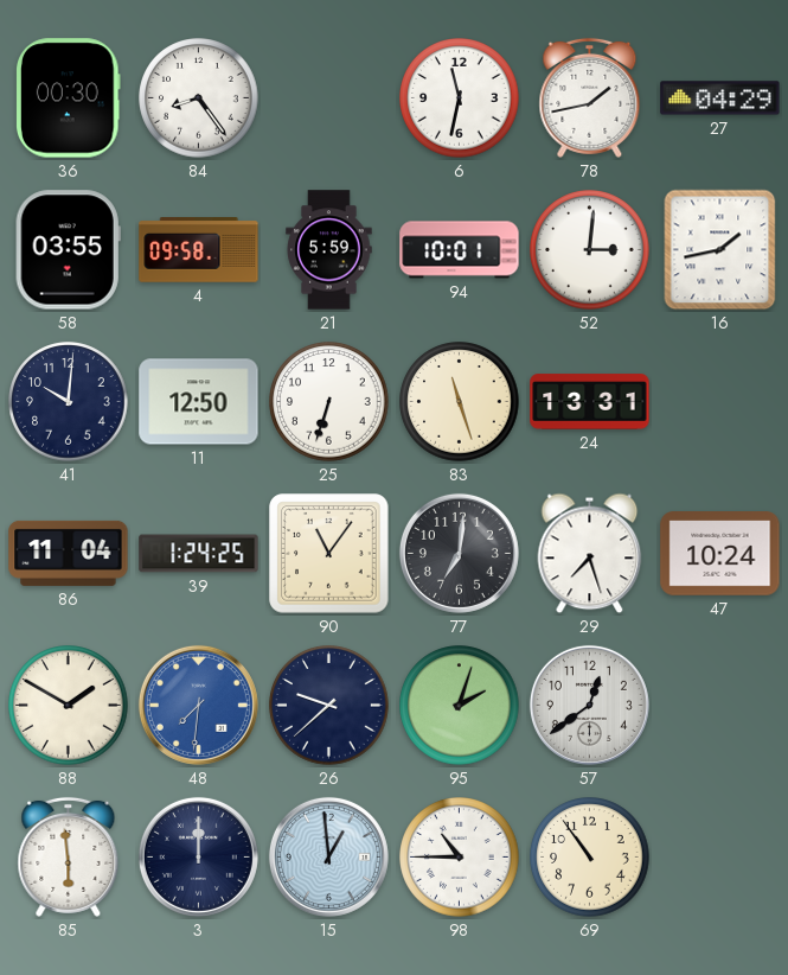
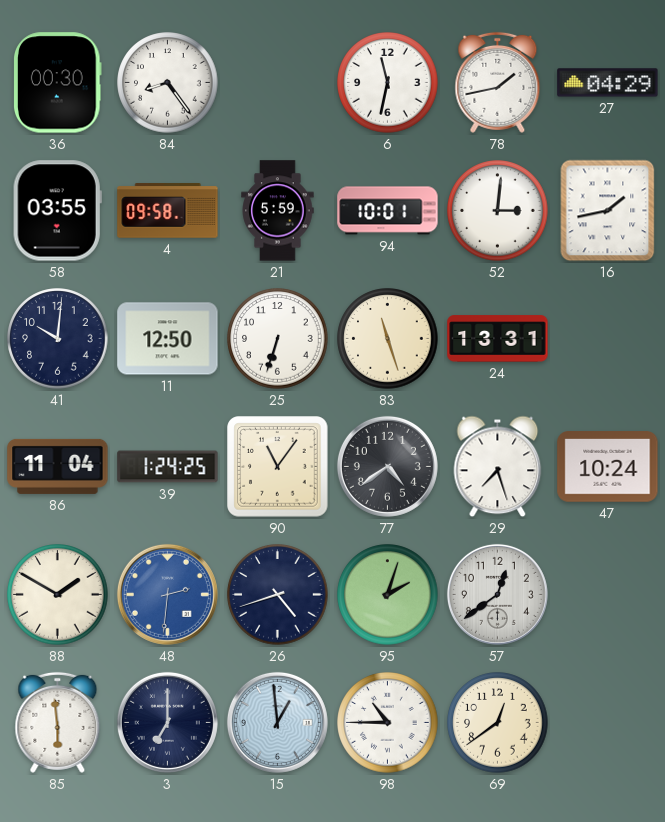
77: 7:01 -> 4:39 (387, 466)
48: 7:31 -> 2:31 (167, 594)
26: 9:38 -> 4:42 (278, 595)
3: 12:00 -> 7:00 (167, 722)
69: 10:54 -> 12:39 (498, 723)
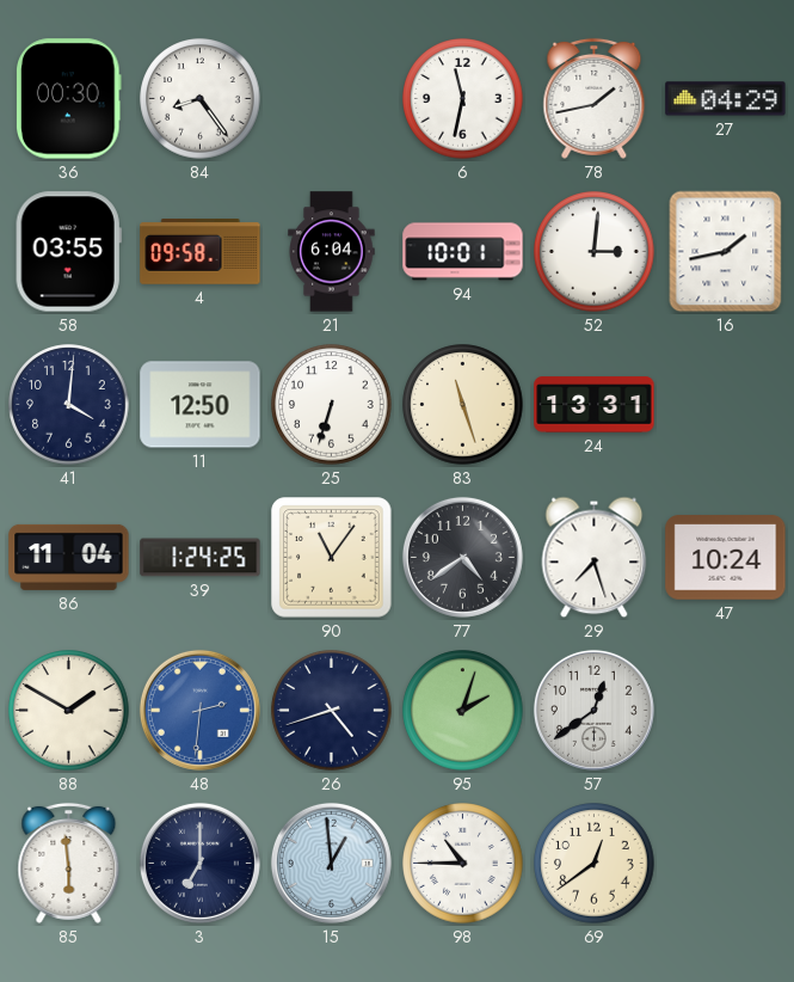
21: 5:59 -> 6:04 (332, 252)
41: 10:01 -> 4:01 (69, 405)
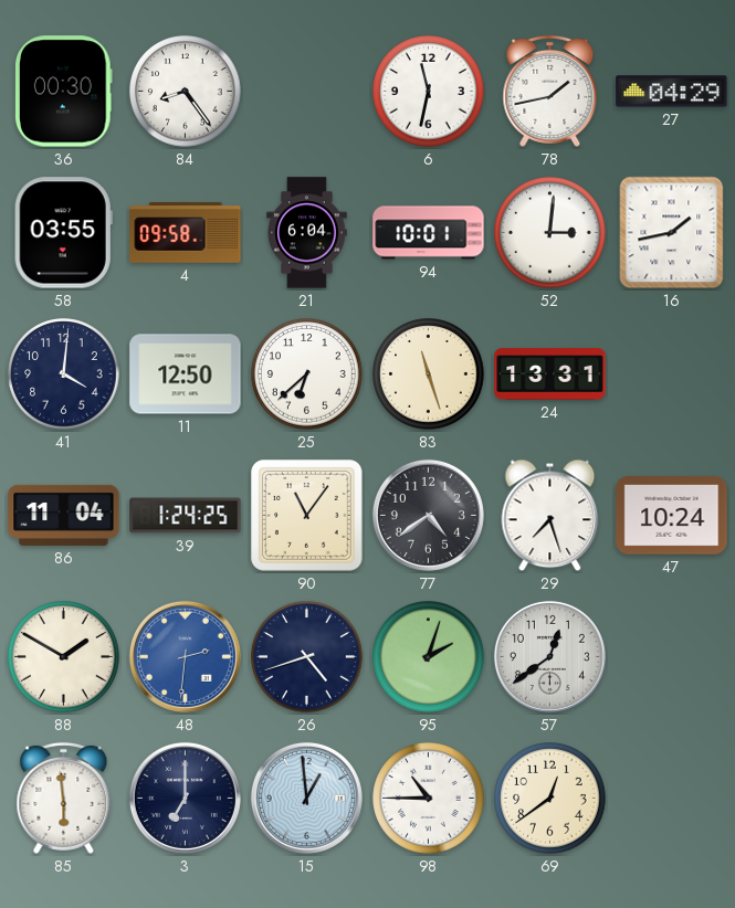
25: 6:33 -> 6:38 (307, 374)
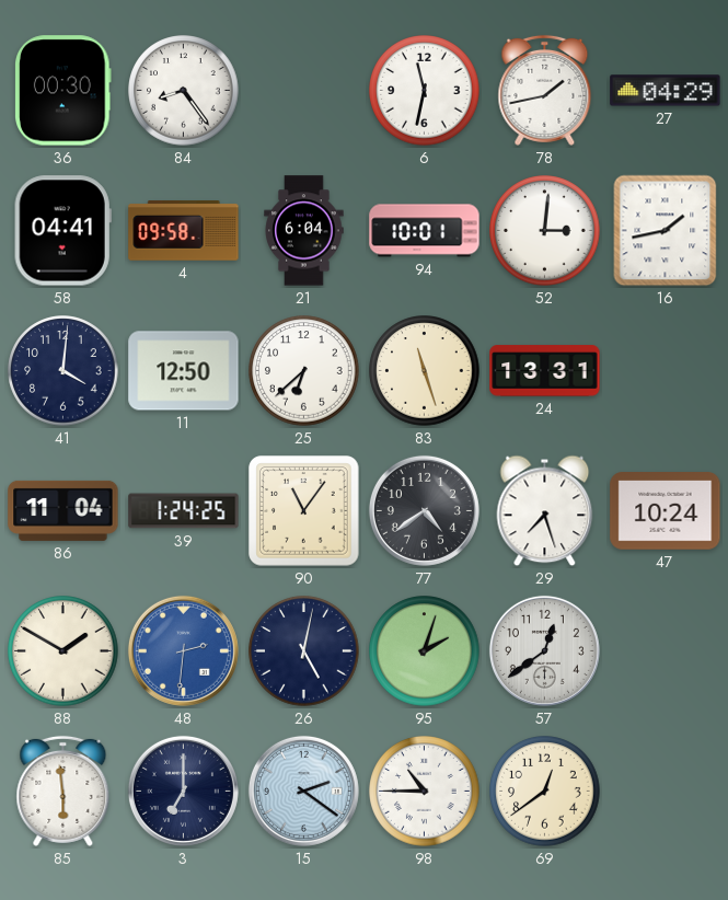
58: 03:55 -> 04:41 (62, 231)
26: 4:42 -> 5:02 (304, 651)
15: 12:59 -> 2:21 (303, 791)
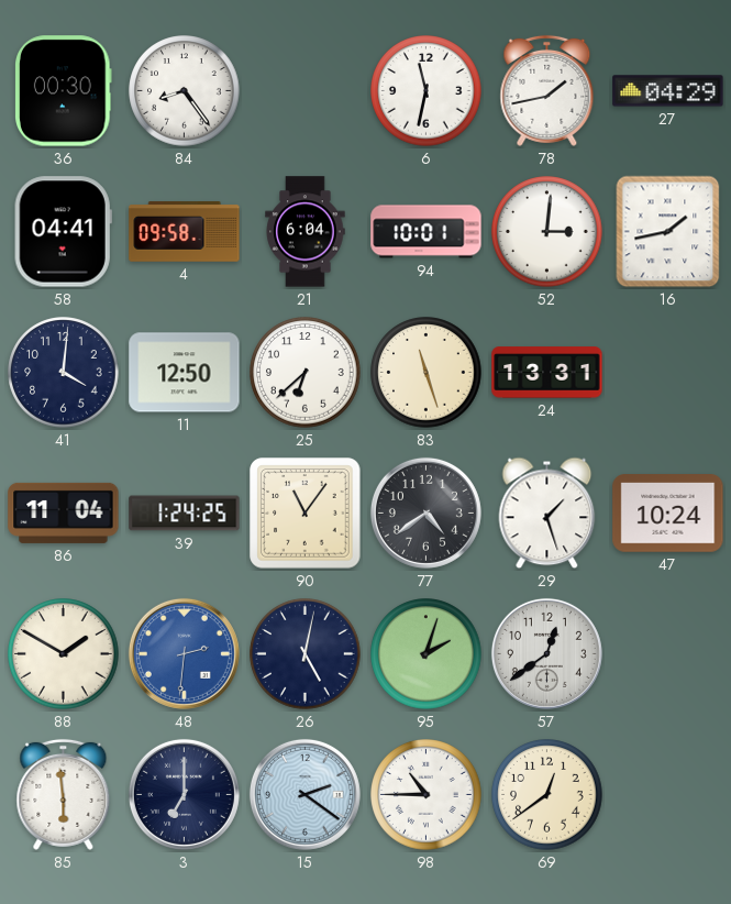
29: 7:27 -> 1:27 (547, 514)
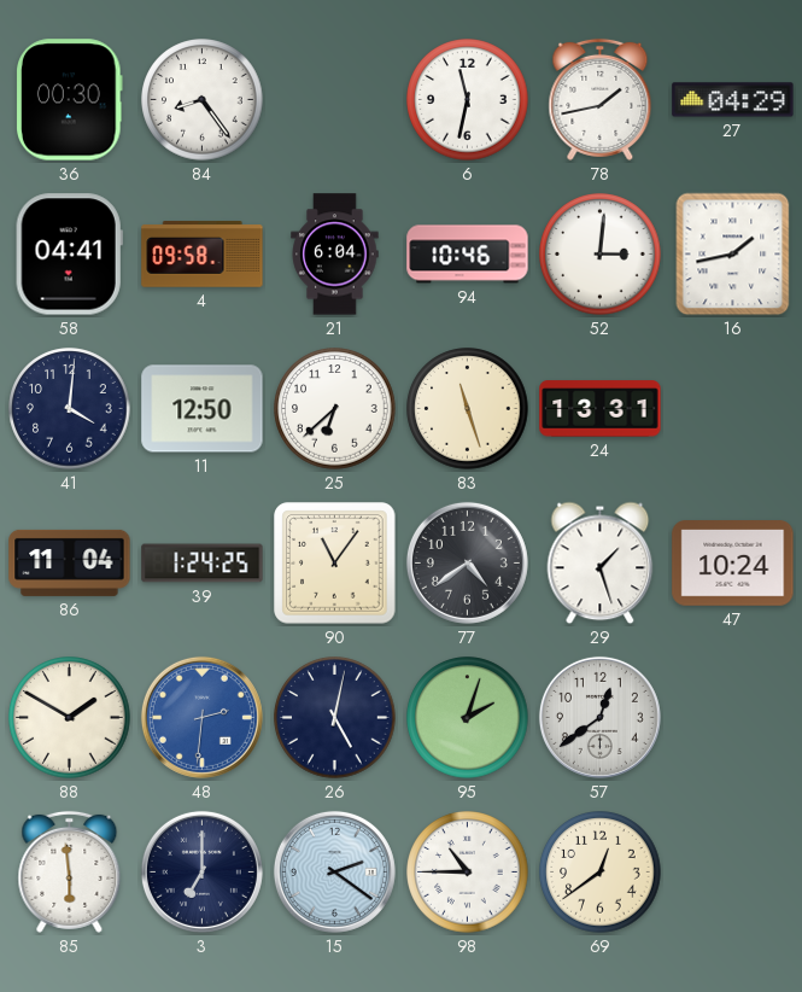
94: 10:01 -> 10:46 (468, 255)
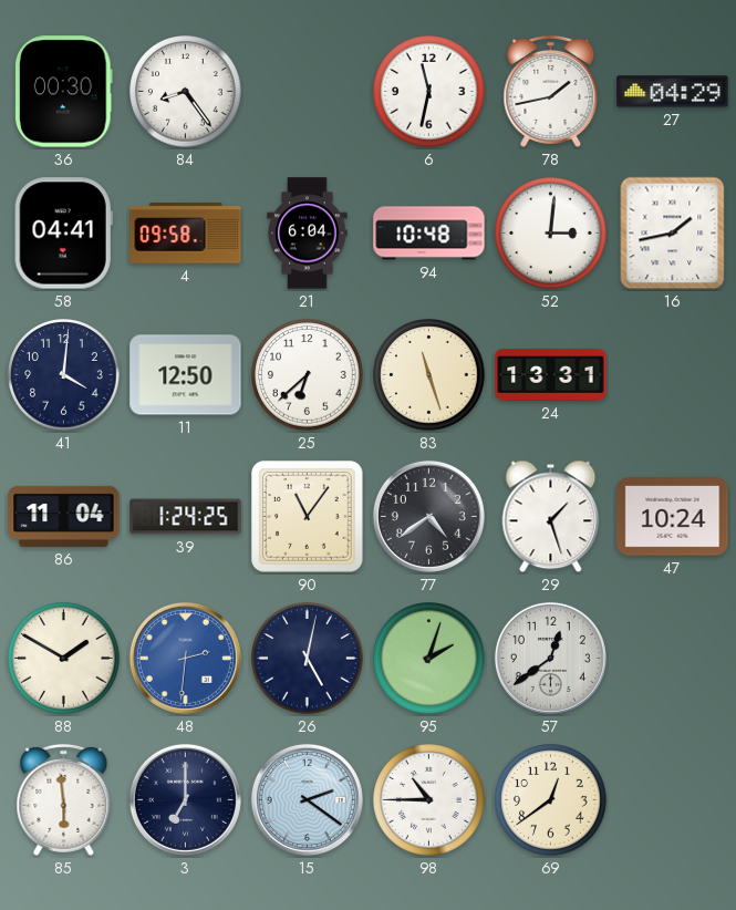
94: 10:46 -> 10:48 (429, 234)
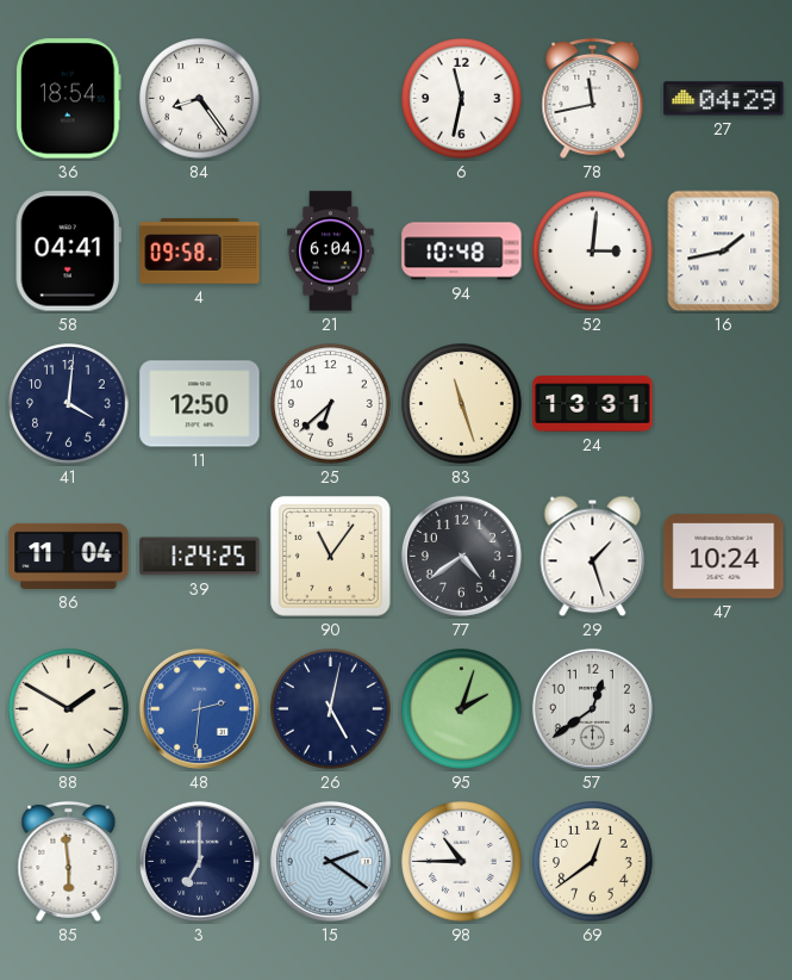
36: 00:30 -> 18:54 (69, 99)
78: 1:43 -> 11:43 (593, 98)
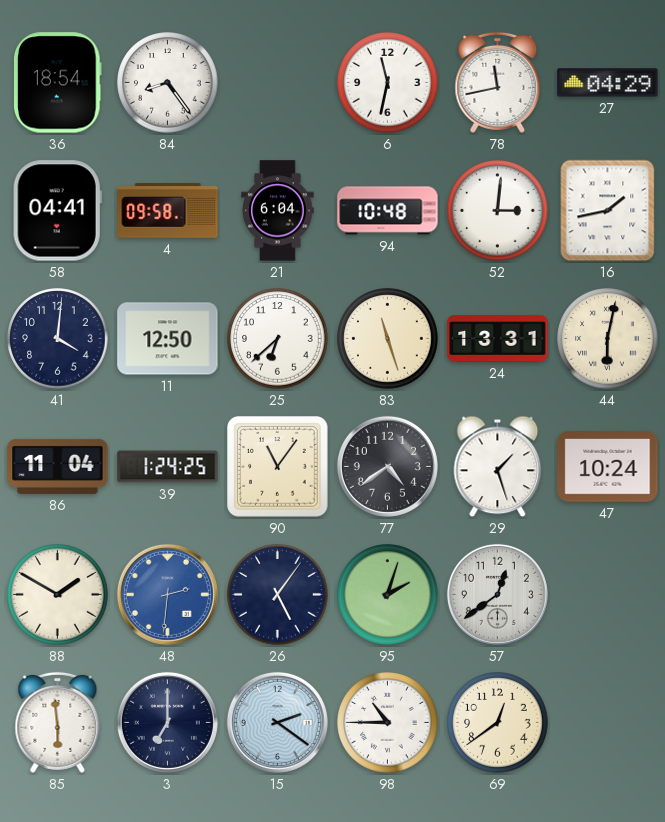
44: none -> 6:02 (608, 339)
26: 5:02 -> 5:06 (278, 595)
